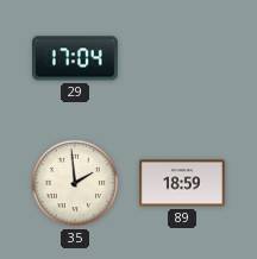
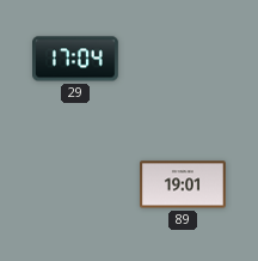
35: 1:59 -> none (75, 183)
89: 18:59 -> 19:01 (184, 184)
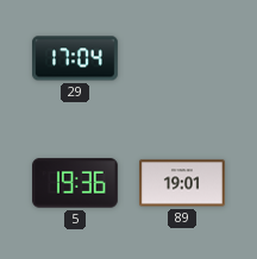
5: none -> 19:36 (76, 183)
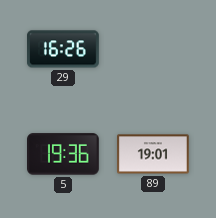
29: 17:04 -> 16:26 (64, 49)
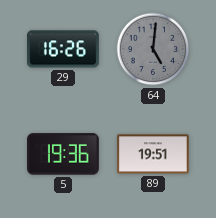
64: none -> 5:01 (153, 49)
89: 19:01 -> 19:51 (154, 154)
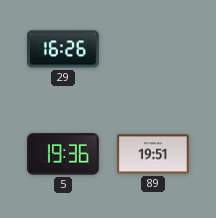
64: 5:01 -> none (153, 49)
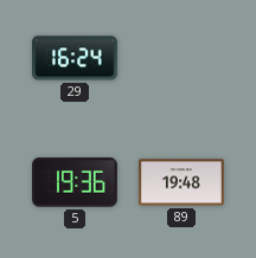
29: 16:26 -> 16:24 (76, 58)
89: 19:51 -> 19:48 (183, 182)
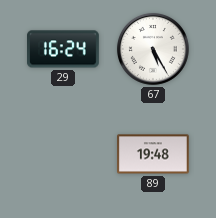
67: none -> 5:25 (153, 49)
5: 19:36 -> none (76, 182)
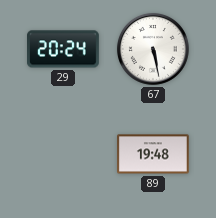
29: 16:24 -> 20:24 (64, 49)
67: 5:25 -> 5:28 (153, 49)
